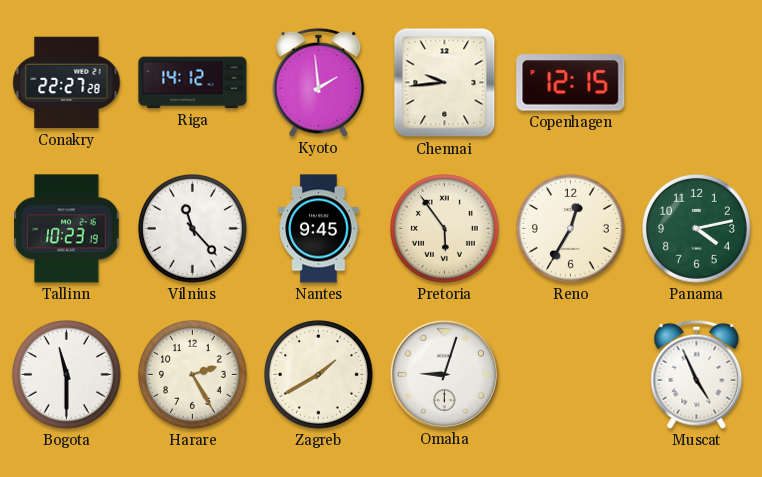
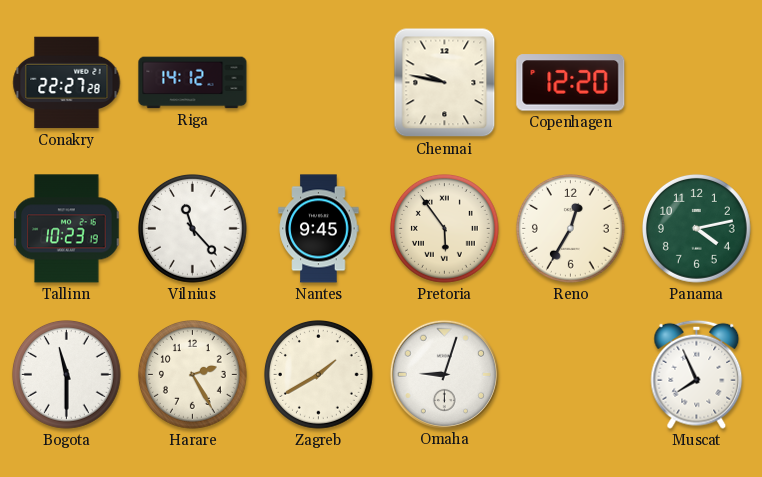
Kyoto: 1:59 -> none (319, 82)
Chennai: 9:44 -> 9:47 (445, 83)
Copenhagen: 12:15 -> 12:20 (571, 83)
Muscat: 4:56 -> 7:56 (697, 374)
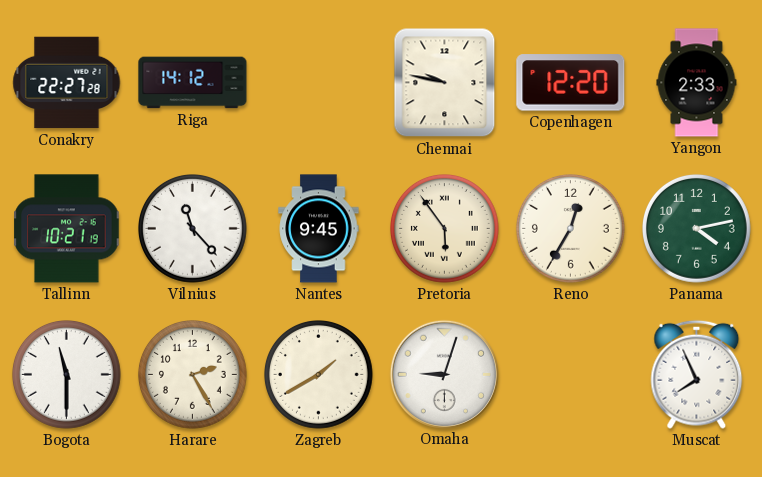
Yangon: none -> 2:33 (697, 83)
Tallinn: 10:23 -> 10:21 (67, 229)
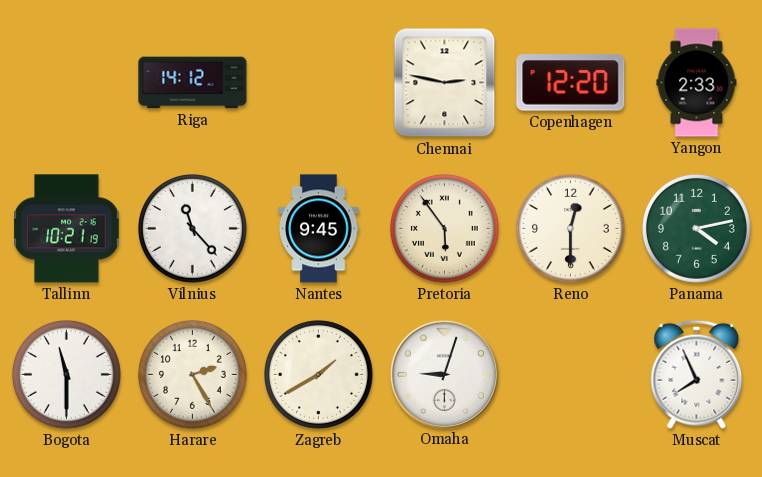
Conakry: 22:27 -> none (67, 83)
Chennai: 9:47 -> 2:47 (445, 83)
Reno: 12:35 -> 12:30 (571, 229)
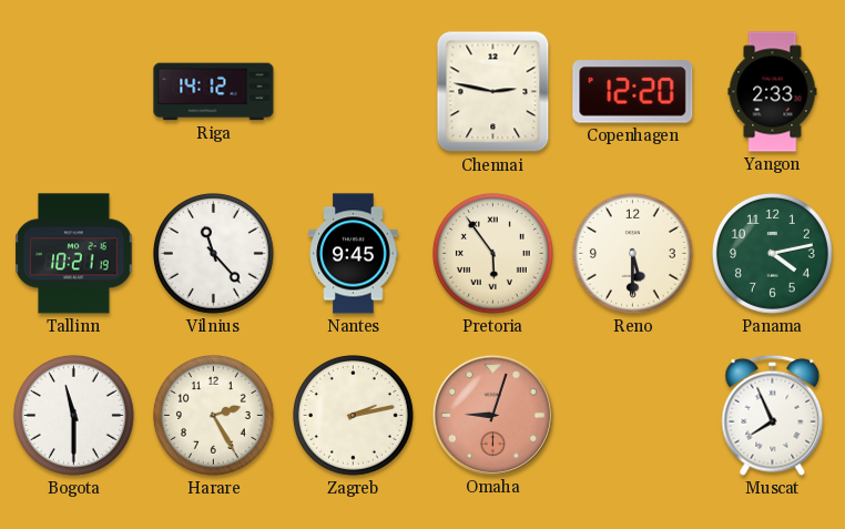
Reno: 12:30 -> 5:30 (633, 254)
Zagreb: 1:40 -> 2:13 (354, 416)
Omaha dial: white -> salmon (492, 415)
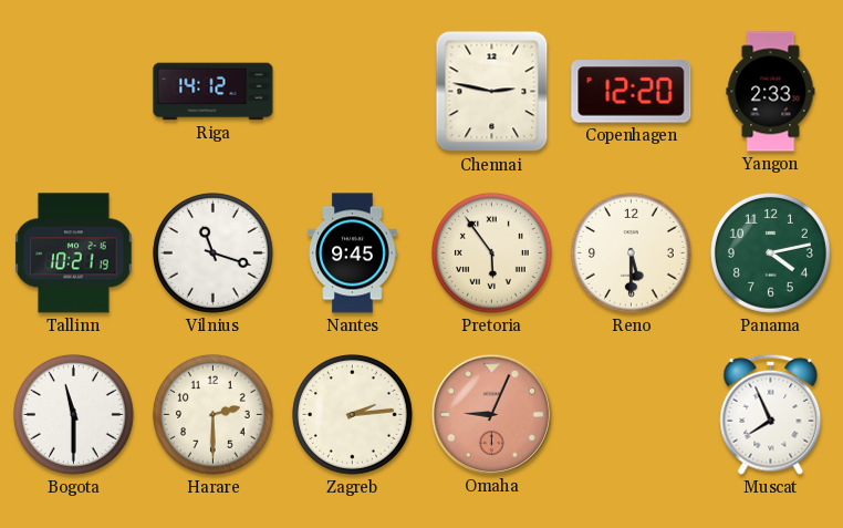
Vilnius: 11:23 -> 11:18 (214, 253)
Harare: 2:25 -> 2:30 (214, 415)
Zagreb: 2:13 -> 2:14 (353, 415)
Omaha: 9:03 -> 9:04 (491, 414)
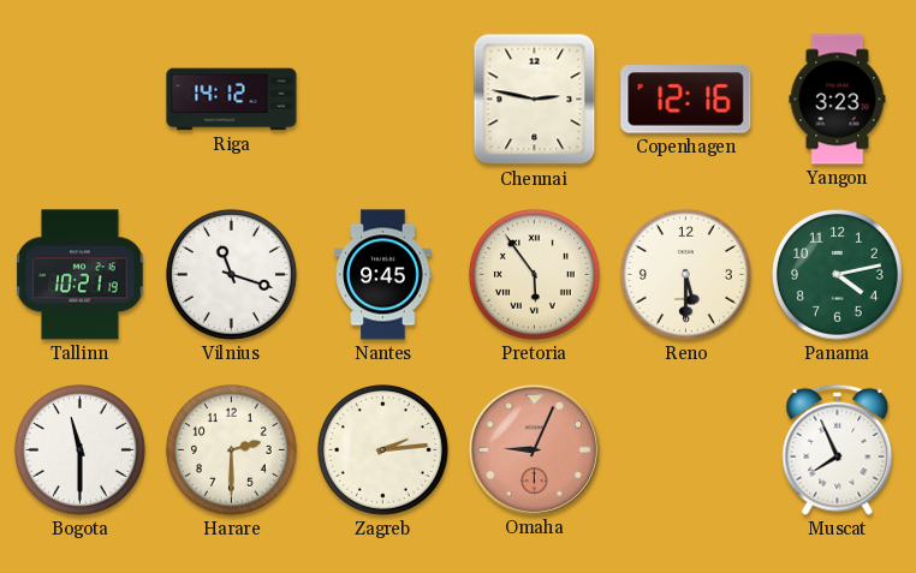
Copenhagen: 12:20 -> 12:16 (686, 100)
Yangon: 2:33 -> 3:23 (838, 100)
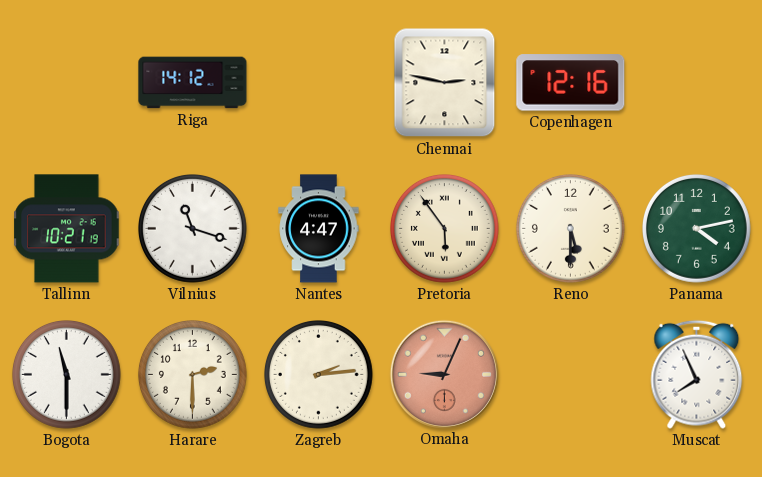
Yangon: 3:23 -> none (838, 100)
Nantes: 9:45 -> 4:47 (319, 229)
